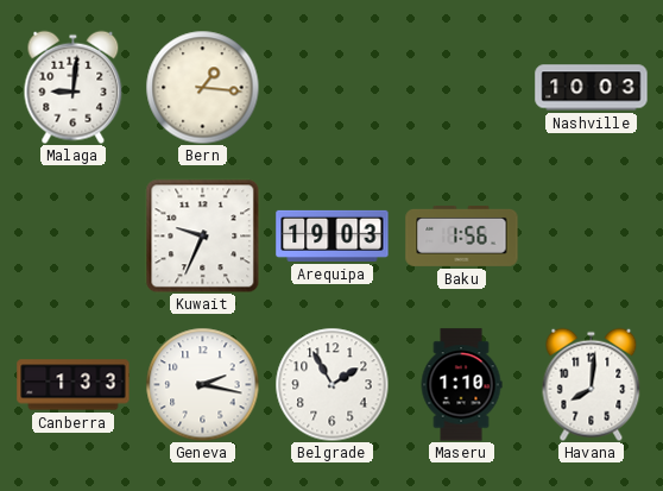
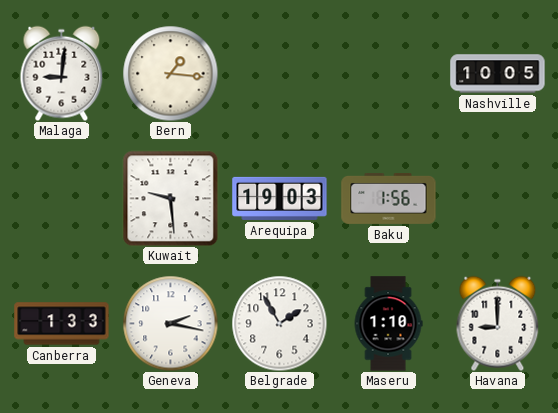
Nashville: 10:03 -> 10:05 (498, 74)
Kuwait: 9:34 -> 9:29 (170, 198)
Havana: 8:01 -> 9:00 (498, 323)
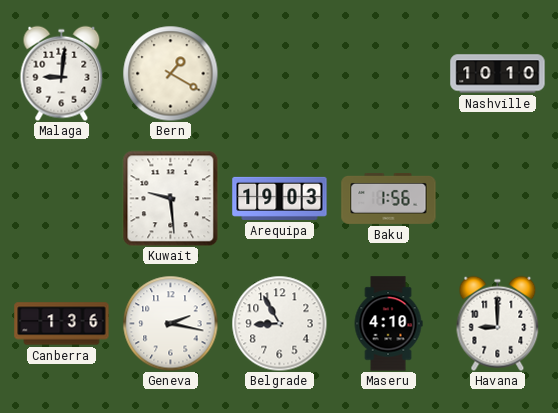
Bern: 1:16 -> 1:20 (170, 73)
Nashville: 10:05 -> 10:10 (498, 74)
Canberra: 1:33 -> 1:36 (62, 324)
Belgrade: 1:55 -> 8:55 (279, 323)
Maseru: 1:10 -> 4:10 (388, 324)
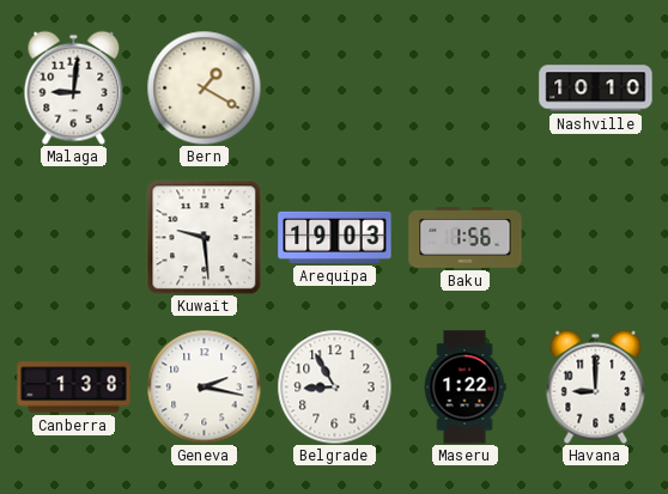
Canberra: 1:36 -> 1:38 (74, 388)
Maseru: 4:10 -> 1:22 (464, 388)
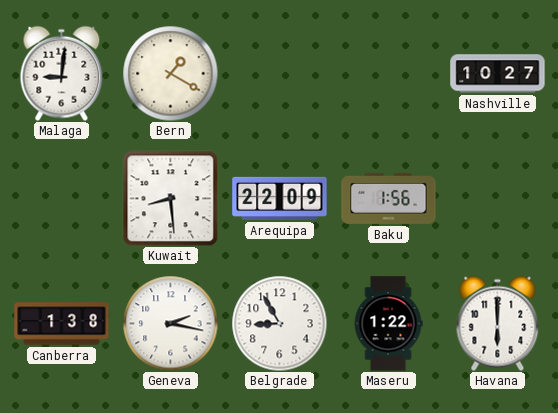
Nashville: 10:10 -> 10:27 (498, 74)
Kuwait: 9:29 -> 8:29 (170, 198)
Arequipa: 19:03 -> 22:09 (280, 198)
Havana: 9:00 -> 6:00 (498, 323)
